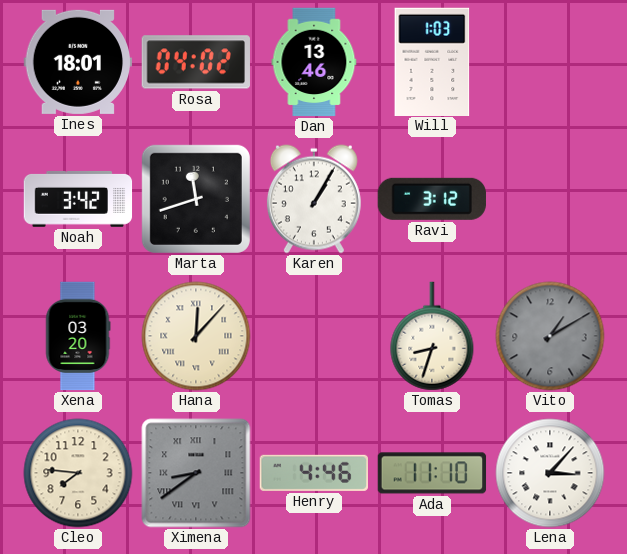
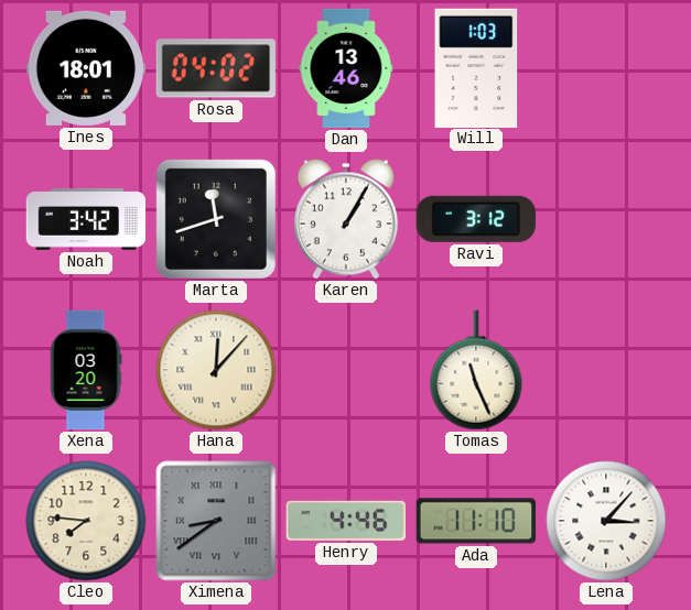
Tomas: 8:33 -> 11:26 (476, 370)
Vito: 1:10 -> none (550, 336)
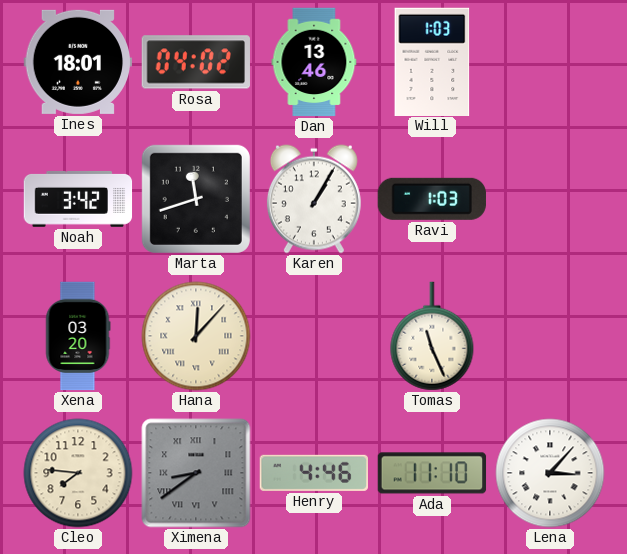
Ravi: 3:12 -> 1:03 (432, 199)
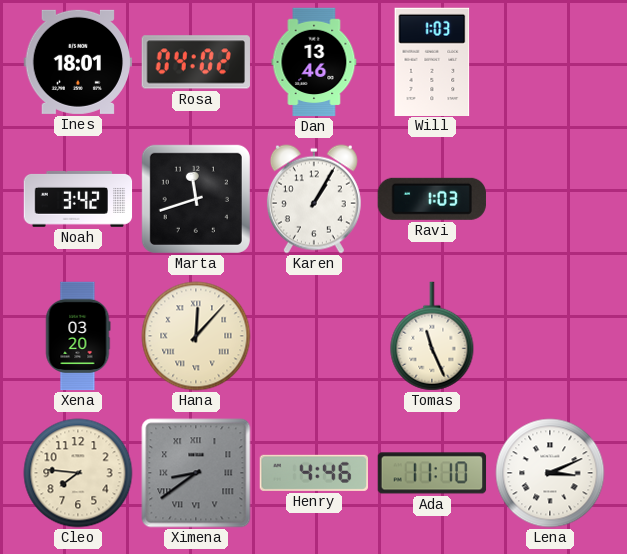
Lena: 3:07 -> 3:11 (550, 473)
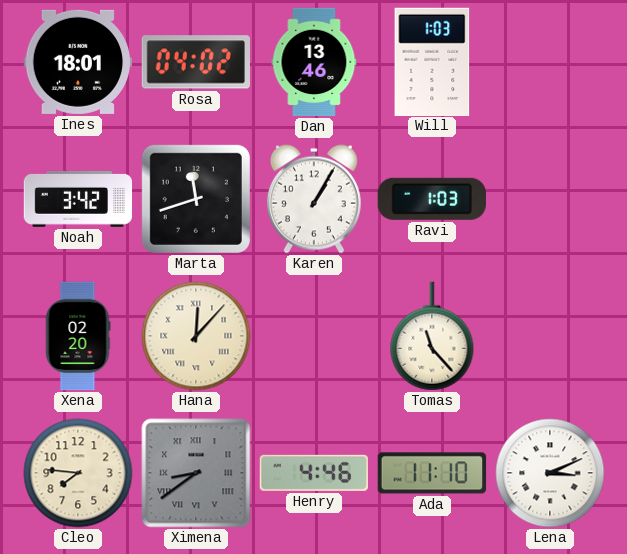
Xena: 03:20 -> 02:20 (78, 336)
Tomas: 11:26 -> 11:23 (432, 336)
